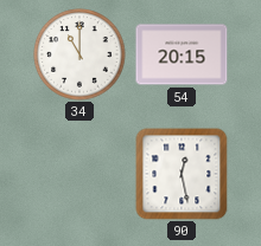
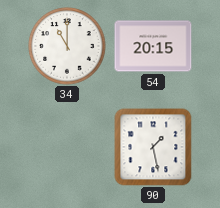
90: 12:28 -> 1:28 (153, 147)
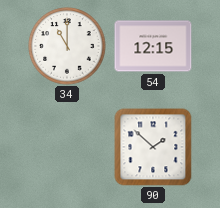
54: 20:15 -> 12:15 (153, 46)
90: 1:28 -> 1:52 (153, 147)
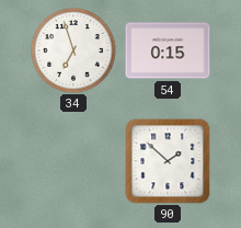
34: 11:00 -> 6:57 (73, 50)
54: 12:15 -> 0:15 (168, 50)
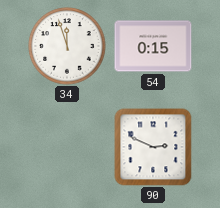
34: 6:57 -> 11:57 (67, 46)
90: 1:52 -> 2:49 (153, 147)
